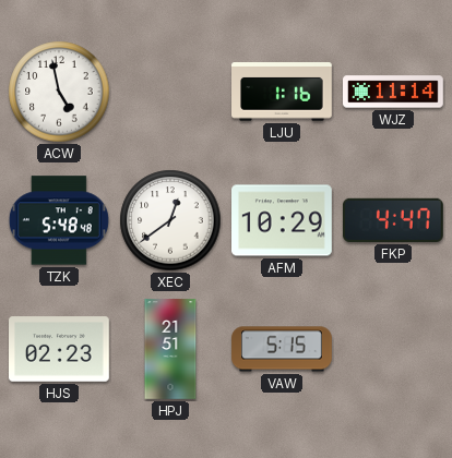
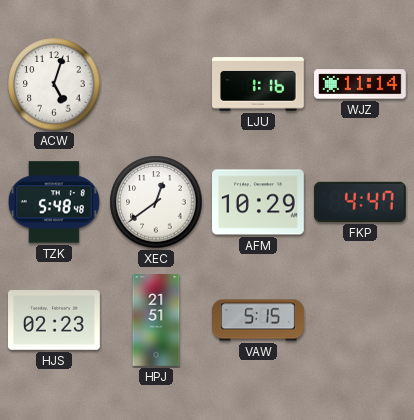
ACW: 4:58 -> 5:03 (54, 84)
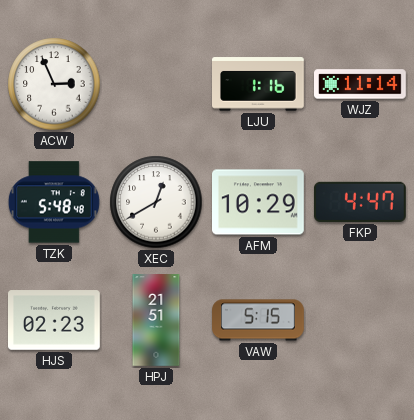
ACW: 5:03 -> 2:56 (54, 84)
XEC: 12:39 -> 12:40 (156, 202)
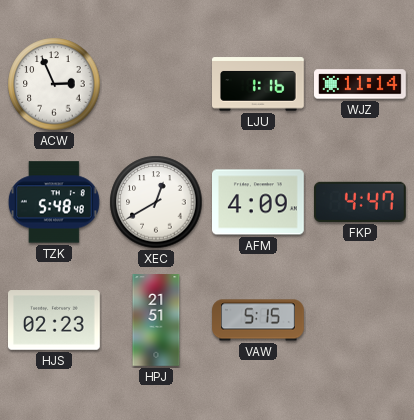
AFM: 10:29 -> 4:09 (259, 202)
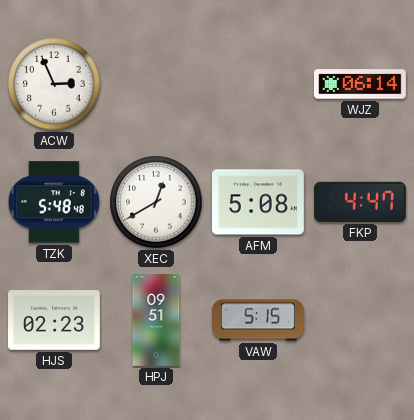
LJU: 1:16 -> none (259, 84)
WJZ: 11:14 -> 06:14 (361, 84)
AFM: 4:09 -> 5:08 (259, 202)
HPJ: 21:51 -> 09:51 (156, 320)
